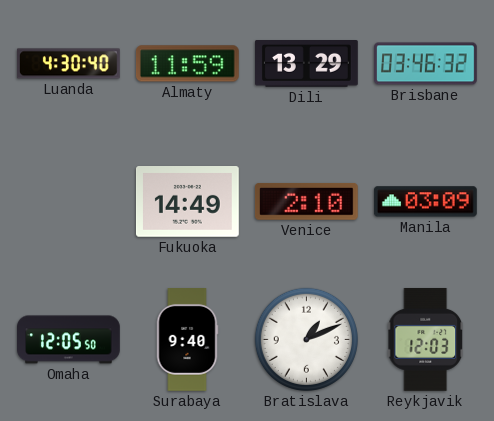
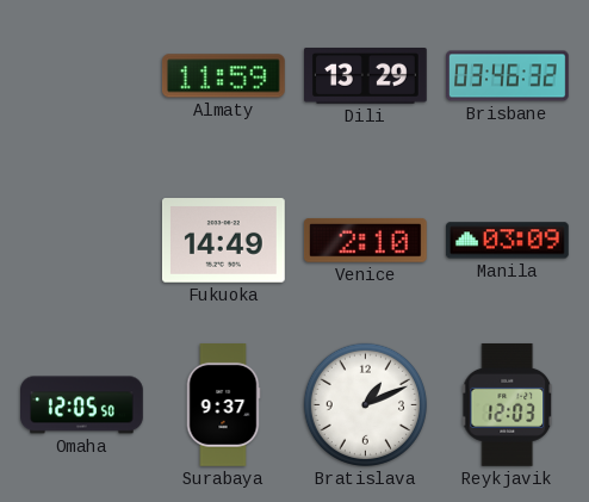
Luanda: 4:30 -> none (69, 64)
Surabaya: 9:40 -> 9:37 (223, 405)
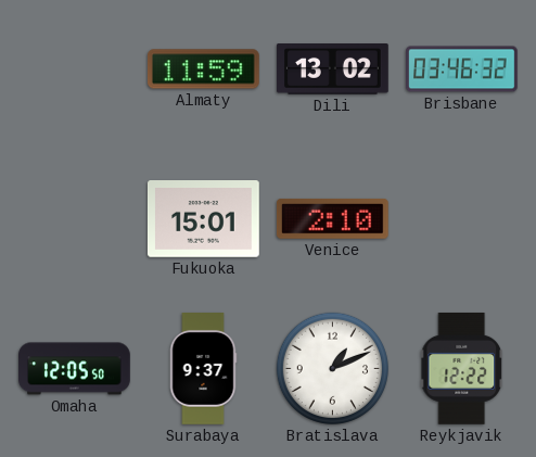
Dili: 13:29 -> 13:02 (333, 69)
Fukuoka: 14:49 -> 15:01 (203, 219)
Manila: 03:09 -> none (508, 241)
Reykjavik: 12:03 -> 12:22 (461, 369)
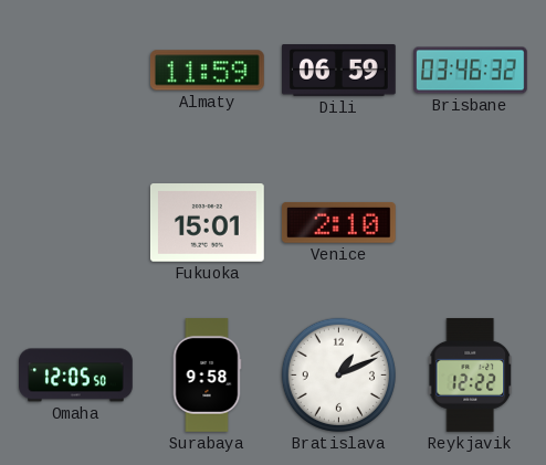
Dili: 13:02 -> 06:59 (339, 71)
Surabaya: 9:37 -> 9:58 (207, 376)
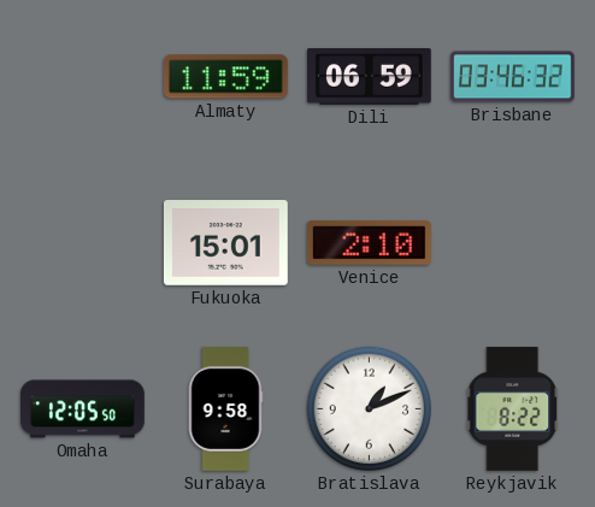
Reykjavik: 12:22 -> 8:22 (512, 409)
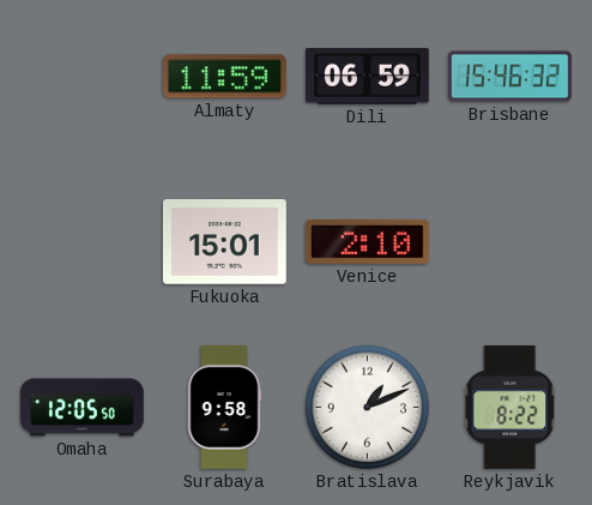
Brisbane: 03:46 -> 15:46 (511, 77)
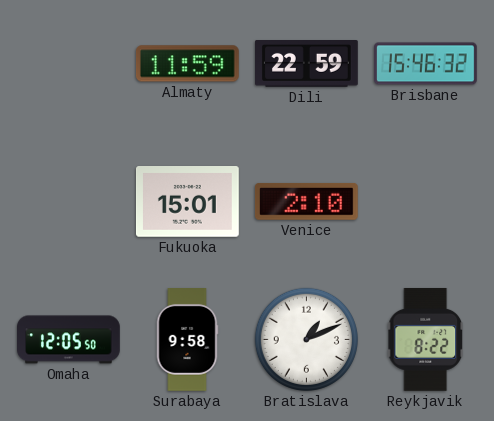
Dili: 06:59 -> 22:59 (307, 64)
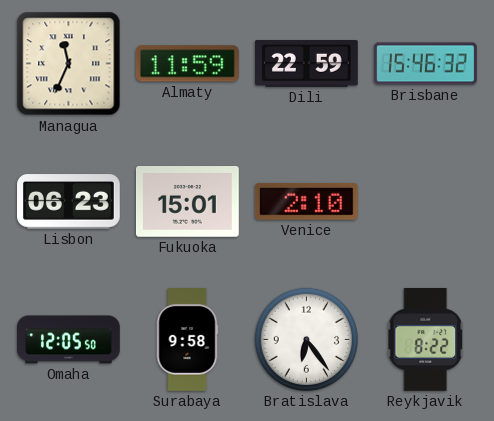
Managua: none -> 11:34 (69, 64)
Lisbon: none -> 06:23 (69, 202)
Bratislava: 1:11 -> 6:24 (306, 339)
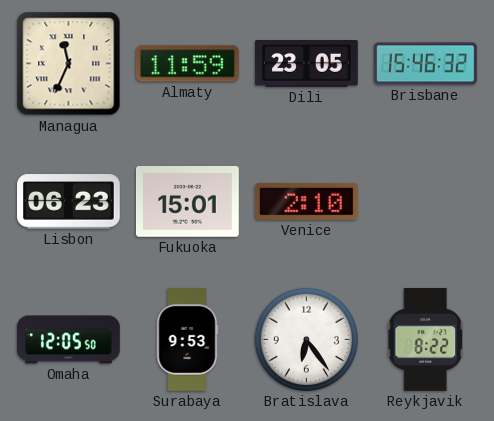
Dili: 22:59 -> 23:05 (307, 64)
Surabaya: 9:58 -> 9:53 (187, 340)
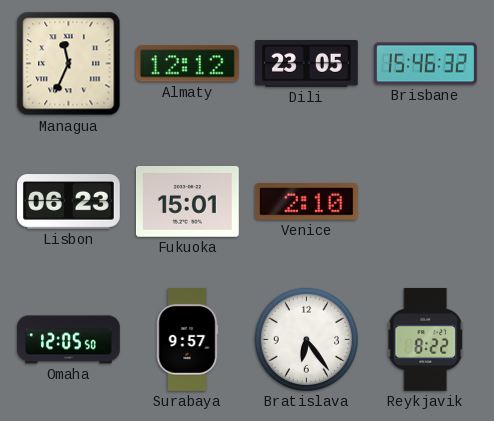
Almaty: 11:59 -> 12:12 (187, 64)
Surabaya: 9:53 -> 9:57 (187, 340)
